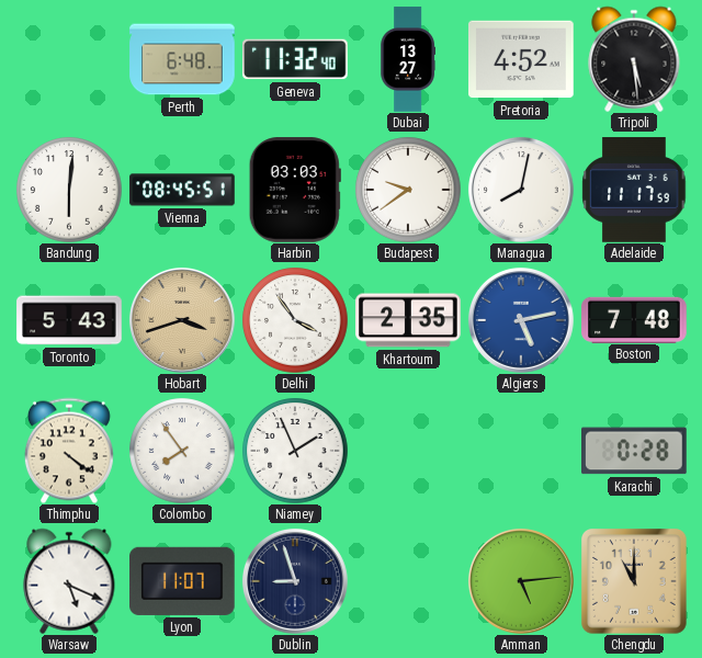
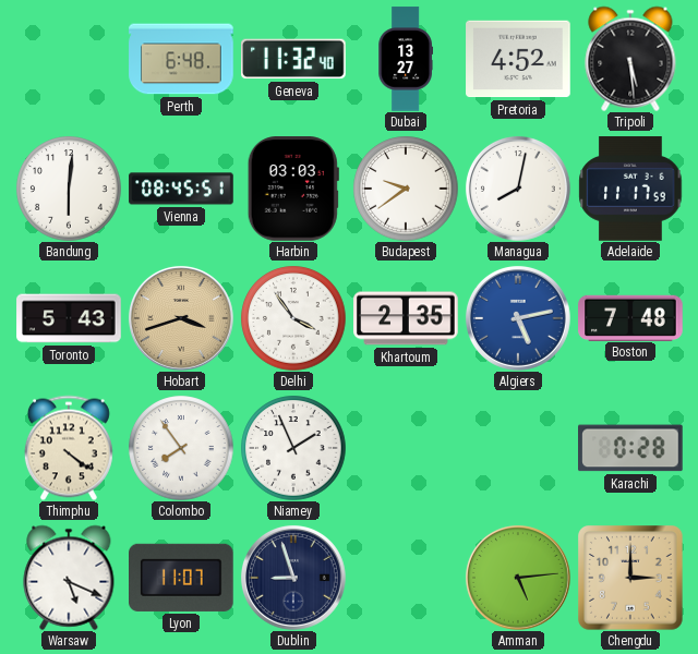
Chengdu: 11:00 -> 3:00 (631, 579)
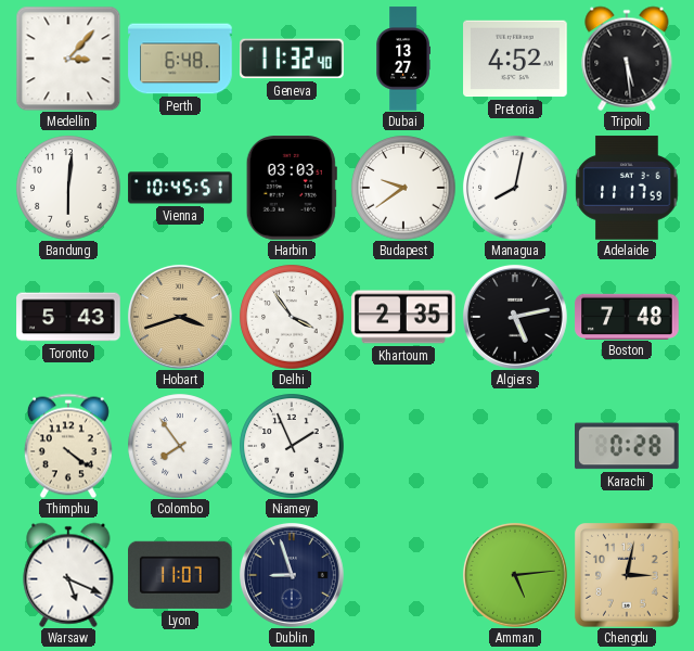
Medellin: none -> 3:07 (68, 59)
Vienna: 08:45 -> 10:45 (180, 188)
Algiers dial: blue -> black (515, 317)
Chengdu: 3:00 -> 3:02 (628, 576)
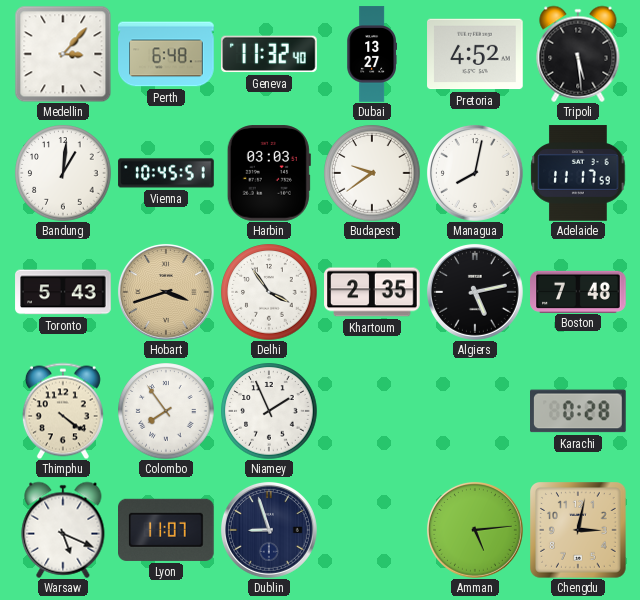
Bandung: 6:01 -> 1:01 (63, 173)
